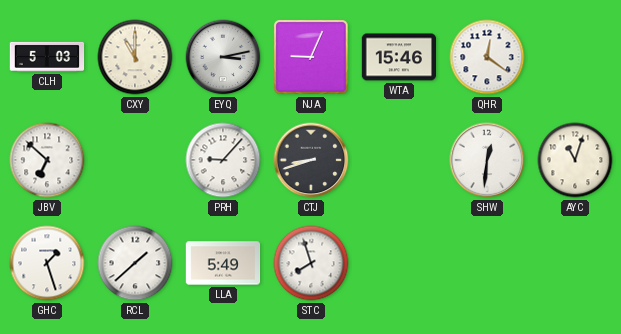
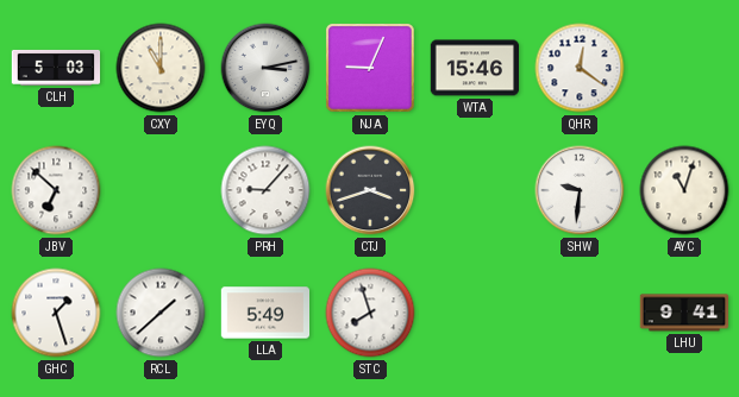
CTJ: 8:42 -> 3:42 (370, 190)
SHW: 12:31 -> 9:31 (580, 190)
LHU: none -> 9:41 (684, 313)
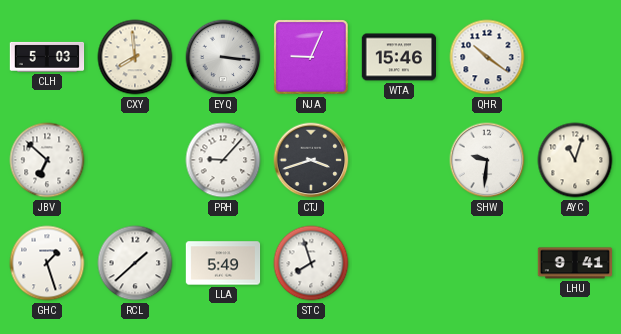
CXY: 11:00 -> 7:59 (135, 57)
EYQ: 3:13 -> 3:16 (223, 57)
QHR: 12:21 -> 10:21 (487, 57)
